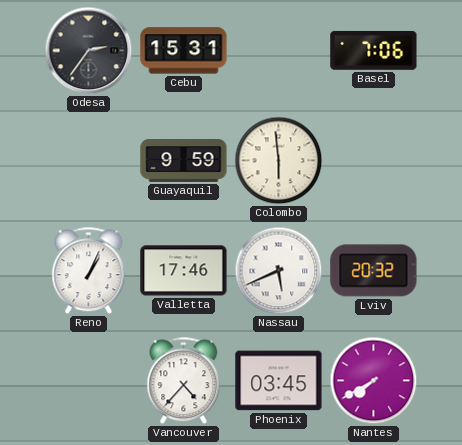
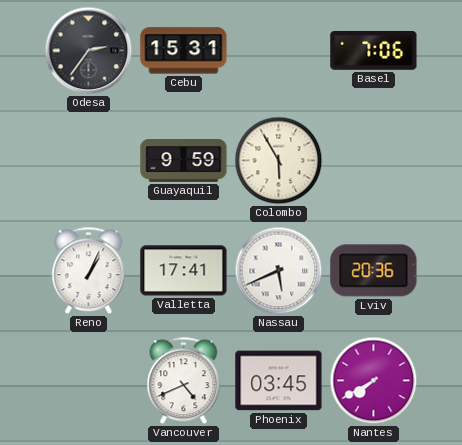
Colombo: 5:59 -> 5:55 (279, 161)
Valletta: 17:46 -> 17:41 (184, 271)
Lviv: 20:32 -> 20:36 (374, 271)
Vancouver: 4:37 -> 4:41 (184, 381)
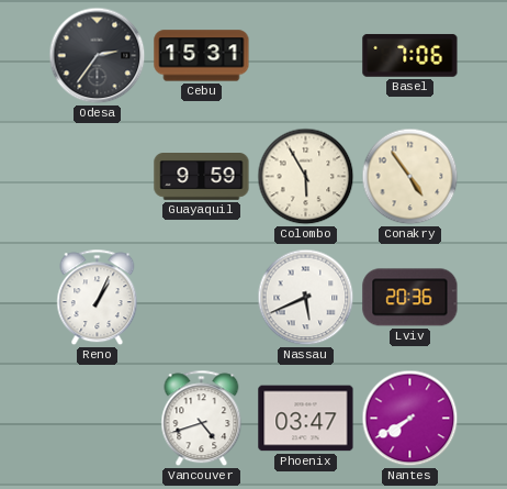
Conakry: none -> 4:54 (410, 177)
Valletta: 17:41 -> none (184, 271)
Vancouver: 4:41 -> 4:42 (202, 419)
Phoenix: 03:45 -> 03:47 (306, 419)
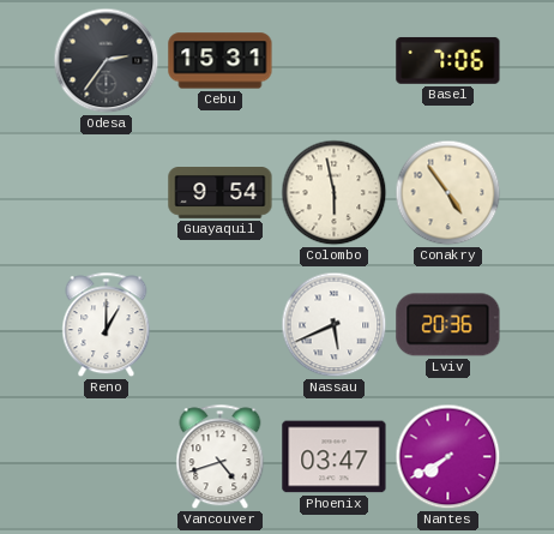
Guayaquil: 9:59 -> 9:54 (221, 193)
Colombo: 5:55 -> 5:58 (335, 193)
Reno: 1:04 -> 1:00 (107, 325)
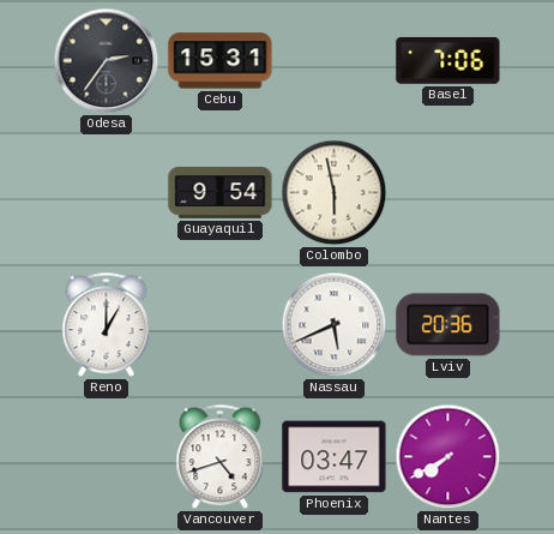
Conakry: 4:54 -> none (448, 193)
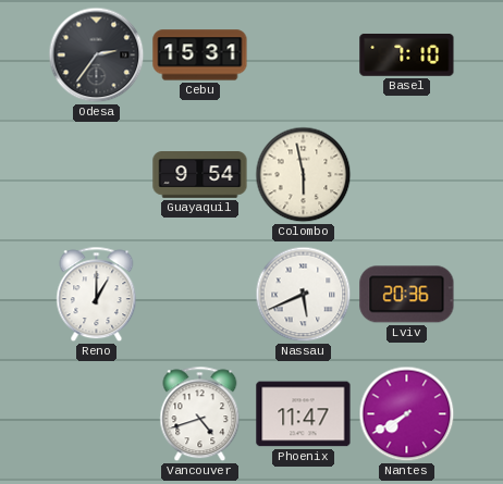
Basel: 7:06 -> 7:10 (407, 54)
Phoenix: 03:47 -> 11:47 (304, 414)
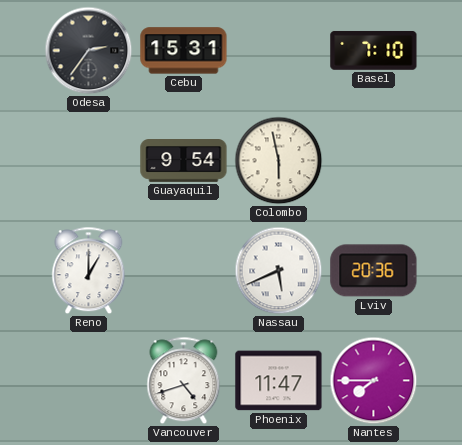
Nantes: 7:40 -> 7:45 (374, 381)
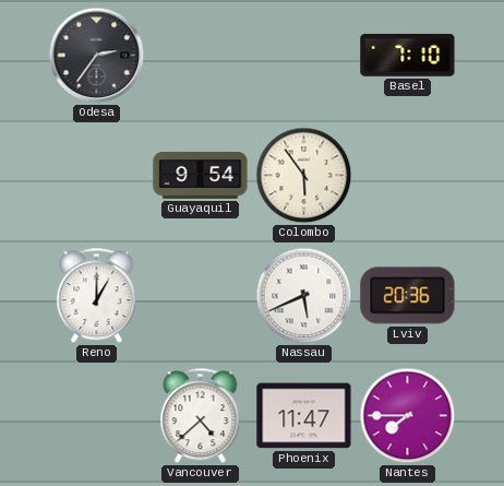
Cebu: 15:31 -> none (184, 51)
Colombo: 5:58 -> 5:54 (304, 176)
Vancouver: 4:42 -> 4:38 (201, 416)
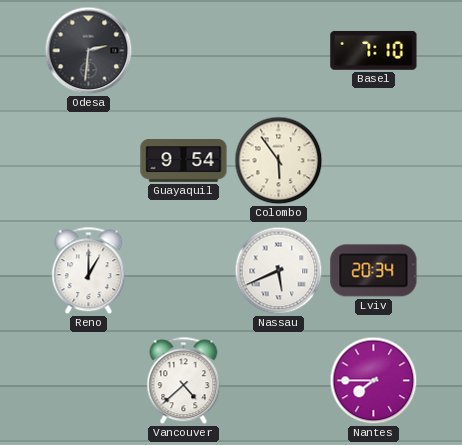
Odesa: 2:36 -> 2:31 (89, 51)
Lviv: 20:36 -> 20:34 (374, 271)
Phoenix: 11:47 -> none (304, 416)
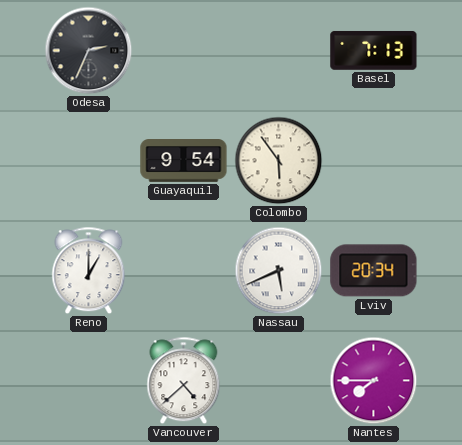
Odesa: 2:31 -> 2:34 (89, 51)
Basel: 7:10 -> 7:13 (374, 50)
